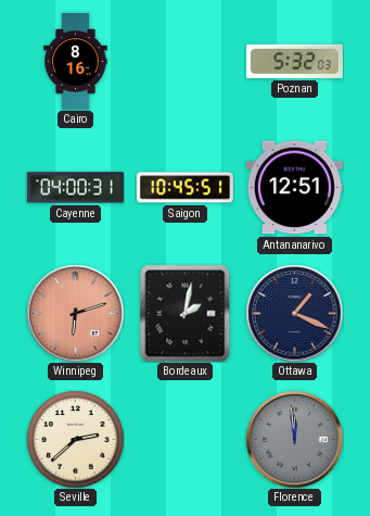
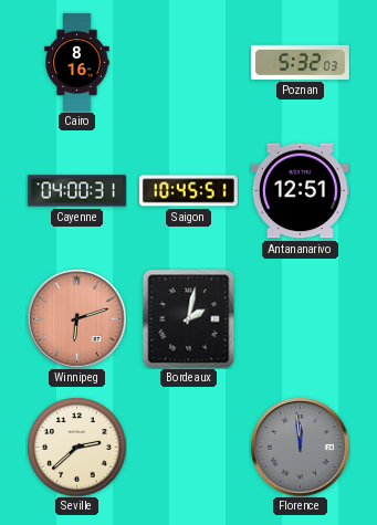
Ottawa: 1:19 -> none (294, 313)
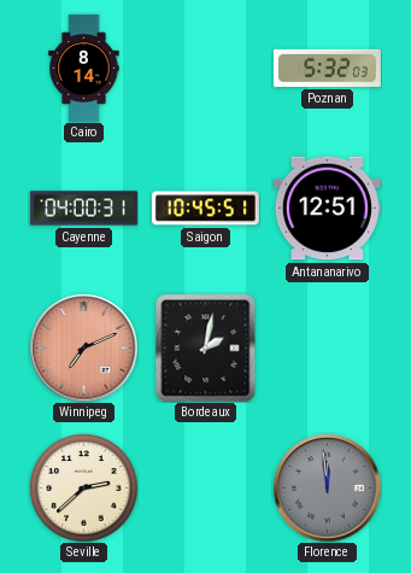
Cairo: 8:16 -> 8:14 (84, 68)
Winnipeg: 6:12 -> 7:11 (83, 347)
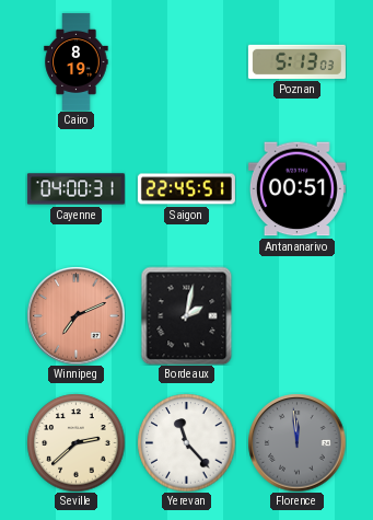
Cairo: 8:14 -> 8:19 (77, 61)
Poznan: 5:32 -> 5:13 (296, 61)
Saigon: 10:45 -> 22:45 (186, 189)
Antananarivo: 12:51 -> 00:51 (296, 189)
Yerevan: none -> 11:23 (186, 442)
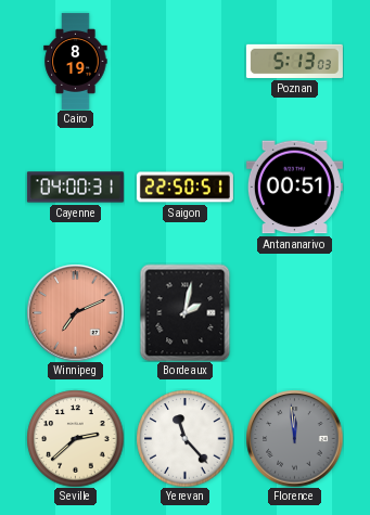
Saigon: 22:45 -> 22:50 (184, 188)
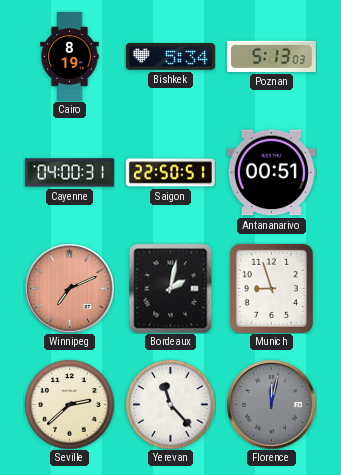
Bishkek: none -> 5:34 (170, 57)
Munich: none -> 8:57 (271, 288)
Florence: 11:59 -> 12:02 (271, 404)
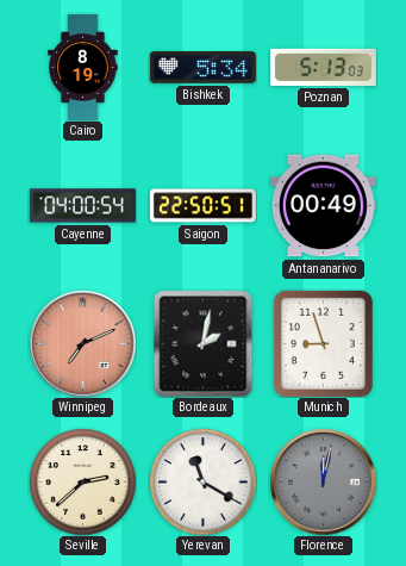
Cayenne: 04:00:31 -> 04:00:54 (82, 206)
Antananarivo: 00:51 -> 00:49 (323, 206)
Yerevan: 11:23 -> 11:20 (202, 481)
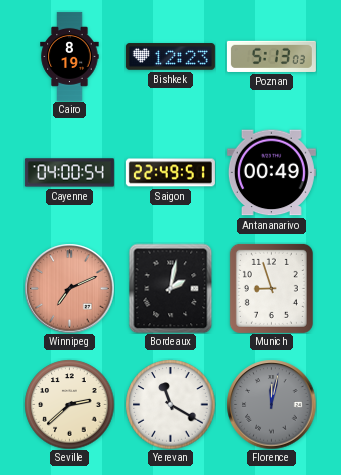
Bishkek: 5:34 -> 12:23 (170, 57)
Saigon: 22:50 -> 22:49 (170, 173)
